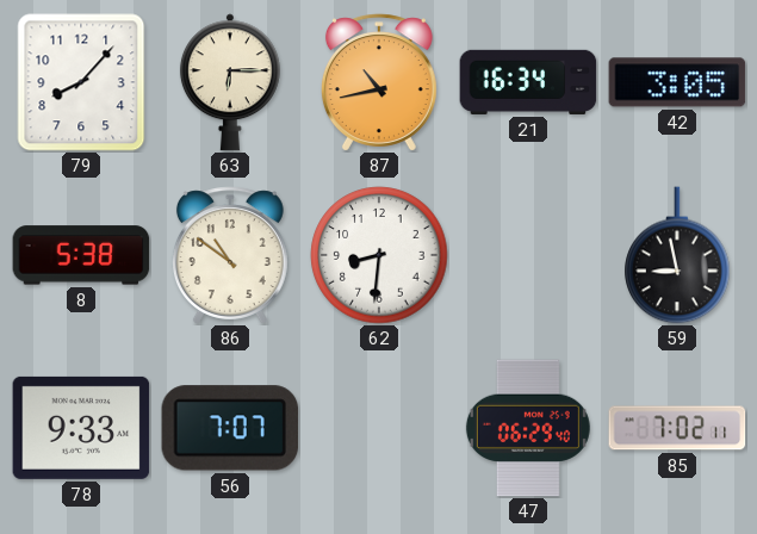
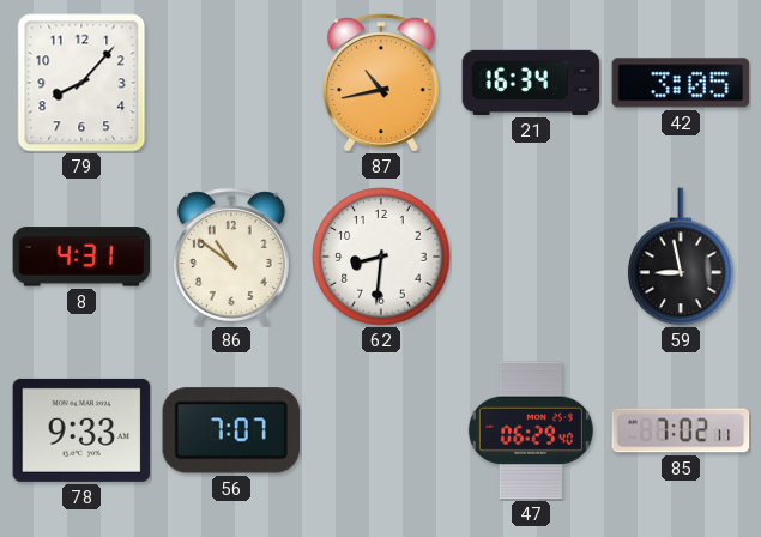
63: 6:15 -> none (230, 82)
8: 5:38 -> 4:31 (81, 257)
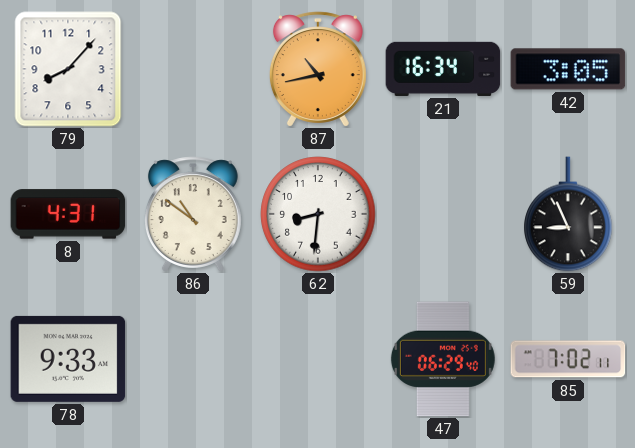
59: 8:58 -> 8:56 (568, 214)
56: 7:07 -> none (231, 430)
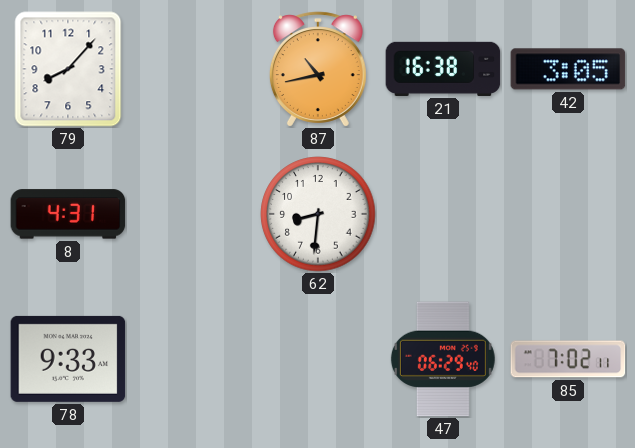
21: 16:34 -> 16:38 (443, 69)
86: 10:51 -> none (193, 214)
59: 8:56 -> none (568, 214)
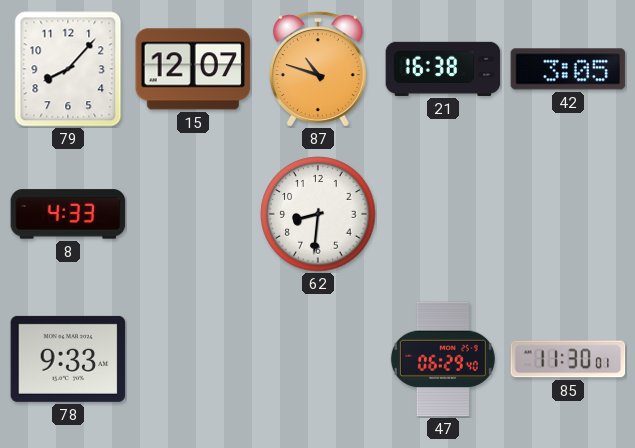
15: none -> 12:07 (193, 69)
87: 10:43 -> 10:48 (318, 69)
8: 4:31 -> 4:33 (68, 214)
85: 7:02 -> 11:30 (568, 359)
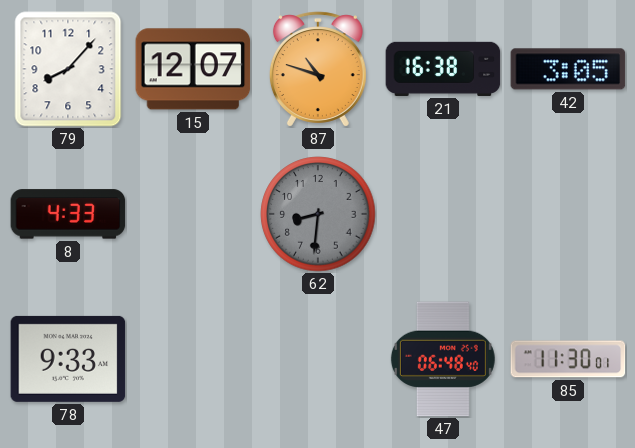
62 dial: white -> grey (318, 214)
47: 06:29 -> 06:48 (443, 359)
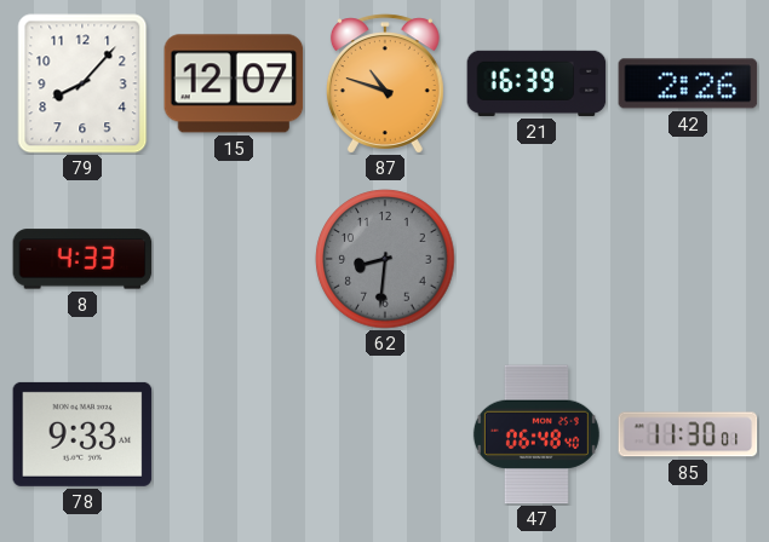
21: 16:38 -> 16:39 (536, 83)
42: 3:05 -> 2:26 (688, 83)
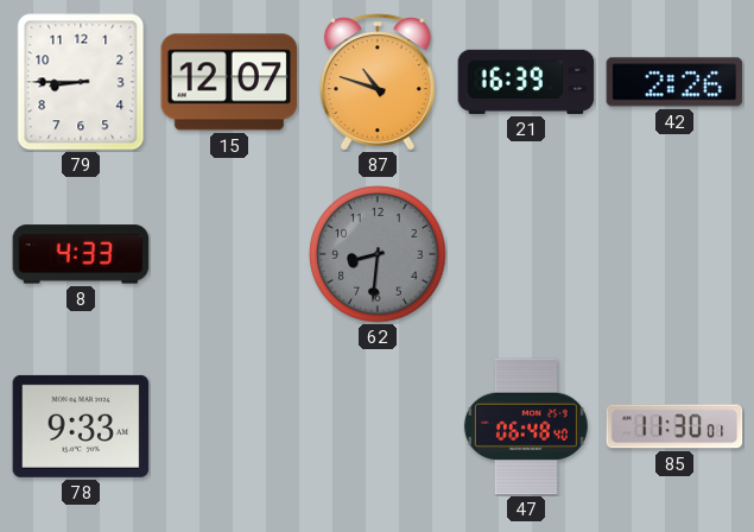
79: 8:07 -> 8:45 (81, 82)
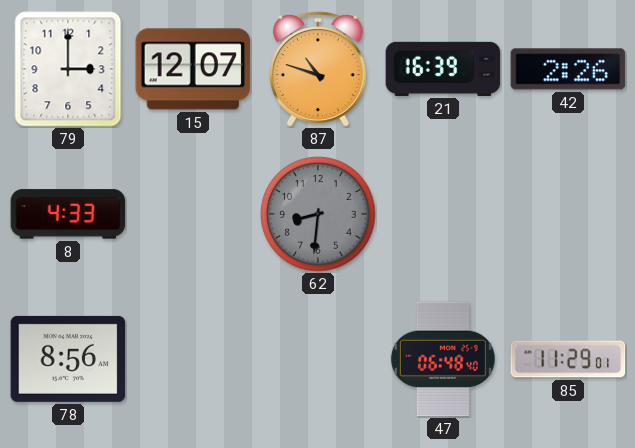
79: 8:45 -> 3:00 (68, 69)
78: 9:33 -> 8:56 (68, 359)
85: 11:30 -> 11:29 (568, 359)
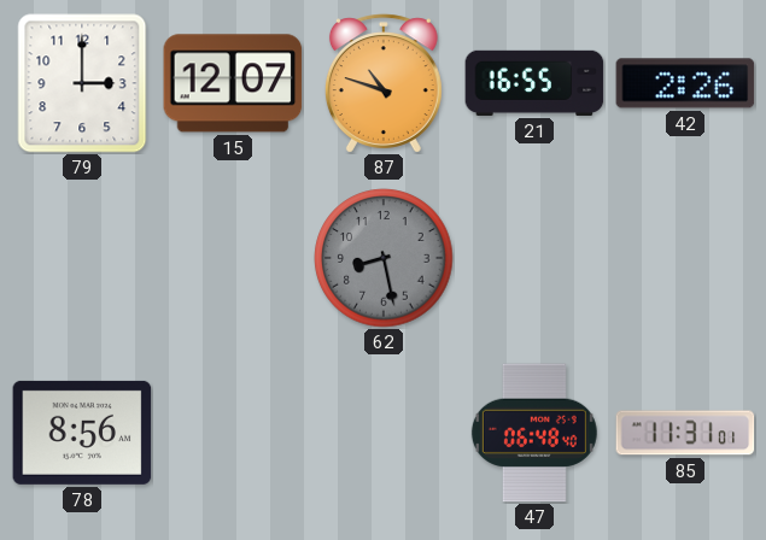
21: 16:39 -> 16:55 (534, 83)
8: 4:33 -> none (68, 214)
62: 8:31 -> 8:28 (384, 258)
85: 11:29 -> 11:31 (685, 433)
